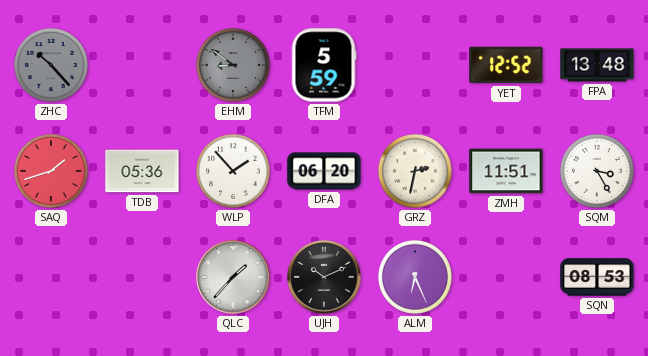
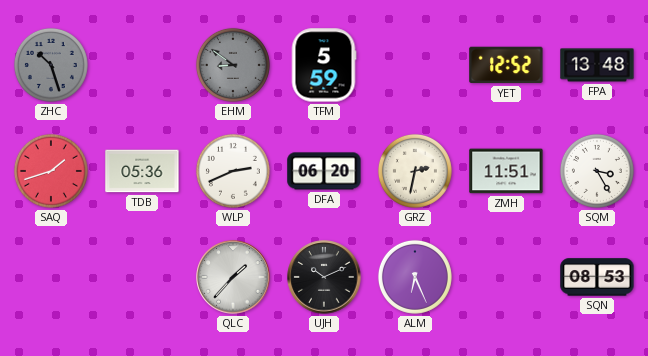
ZHC: 10:23 -> 10:27 (51, 65)
WLP: 1:53 -> 2:41 (233, 171)
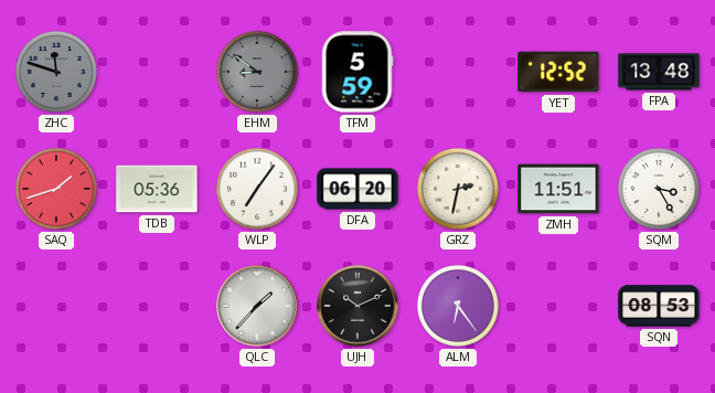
ZHC: 10:27 -> 11:48 (56, 72)
WLP: 2:41 -> 7:06 (257, 189)
ALM: 6:26 -> 6:24 (458, 306)
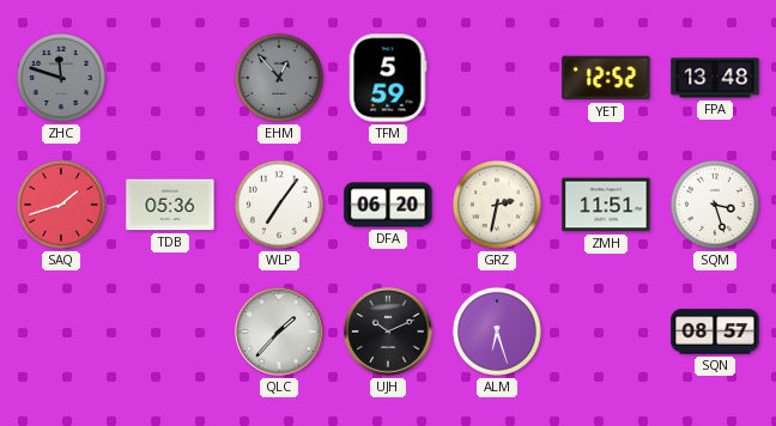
EHM: 8:51 -> 12:53 (279, 78)
SQM: 3:25 -> 3:27 (715, 205)
ALM: 6:24 -> 6:27 (497, 331)
SQN: 08:53 -> 08:57 (715, 331)
